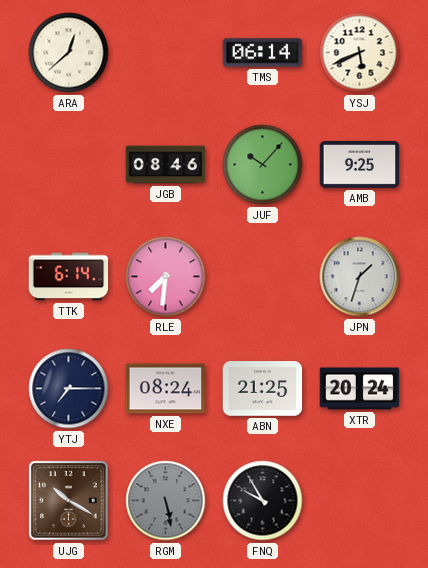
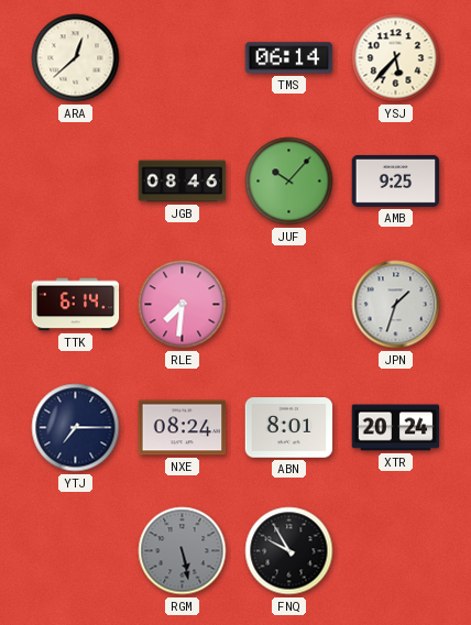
YSJ: 5:41 -> 5:37 (396, 58)
ABN: 21:25 -> 8:01 (289, 428)
UJG: 10:20 -> none (69, 501)
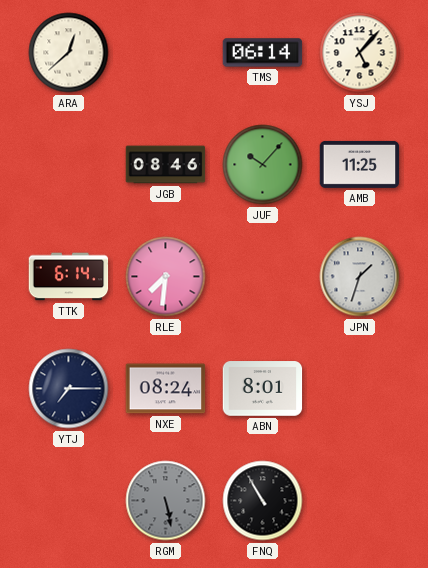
YSJ: 5:37 -> 5:07 (360, 53)
AMB: 9:25 -> 11:25 (360, 164)
XTR: 20:24 -> none (396, 428)
FNQ: 9:55 -> 10:55 (263, 501)
